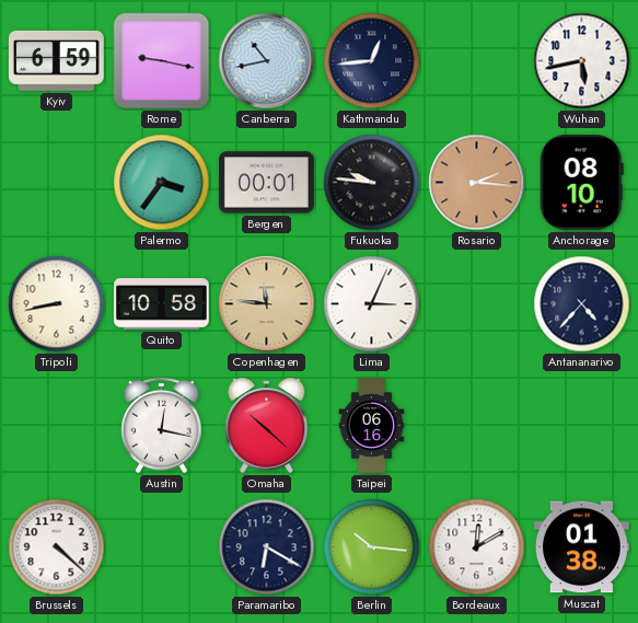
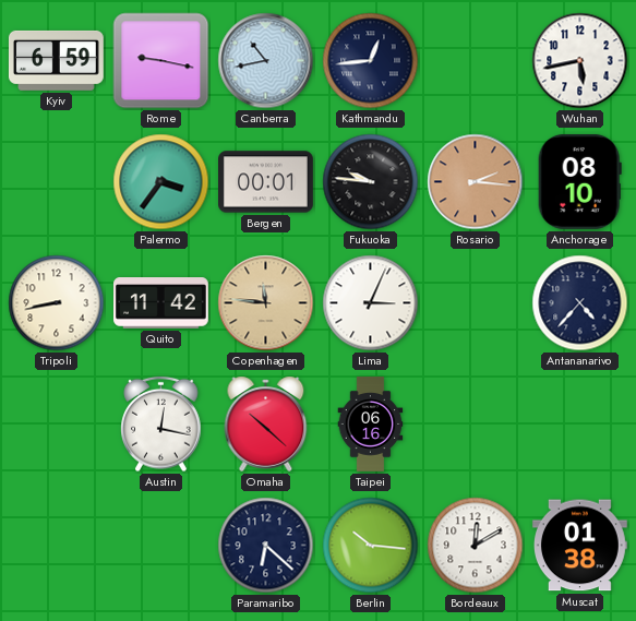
Quito: 10:58 -> 11:42 (161, 303)
Brussels: 4:22 -> none (57, 547)
Paramaribo: 6:20 -> 6:22 (266, 546)
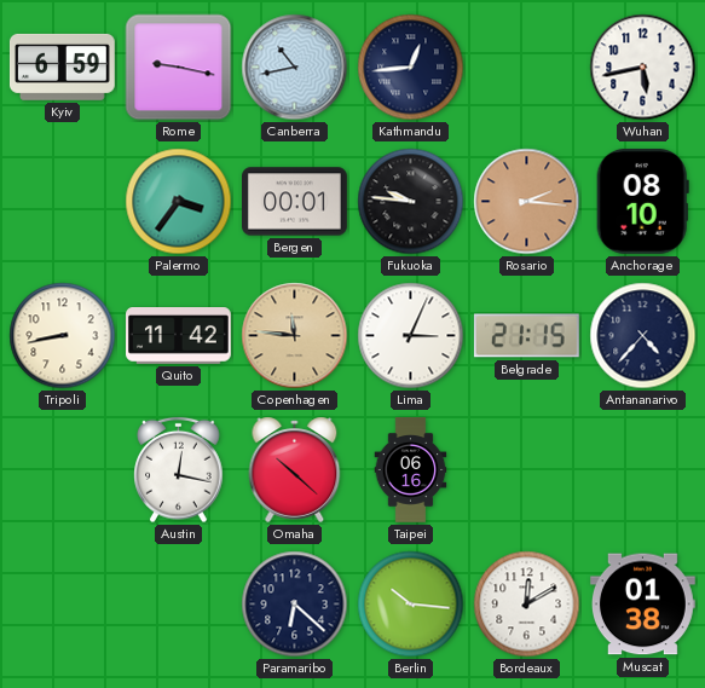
Belgrade: none -> 21:15 (526, 336)
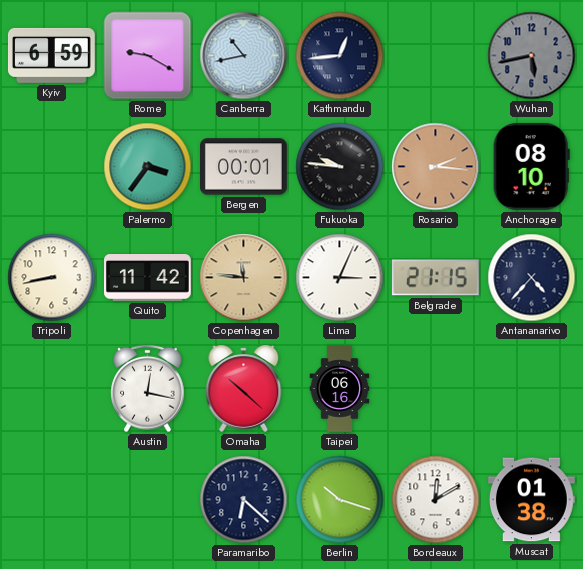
Rome: 9:17 -> 9:20 (148, 56)
Wuhan dial: white -> grey (532, 56)
Berlin: 10:16 -> 10:18 (340, 500)
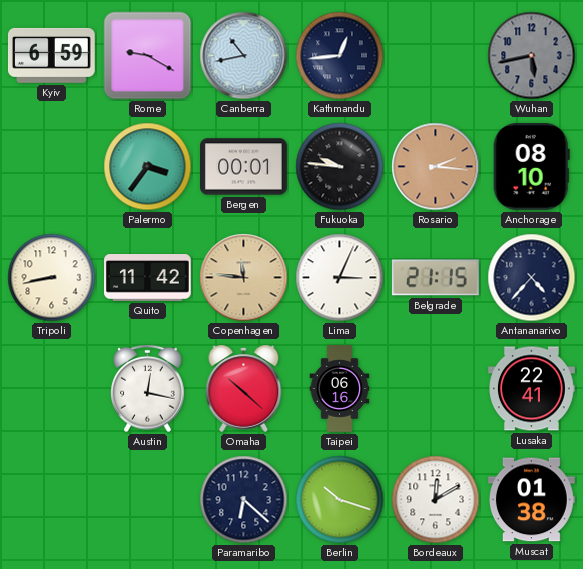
Lusaka: none -> 22:41 (532, 389)
